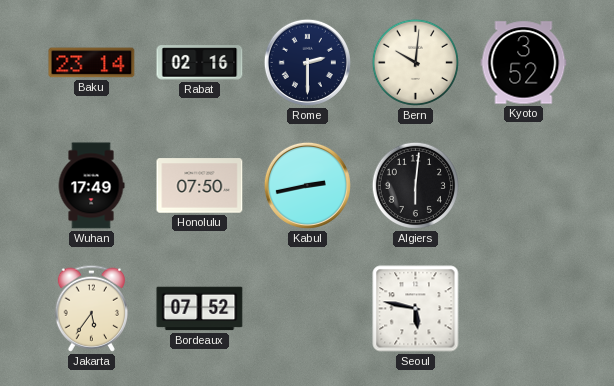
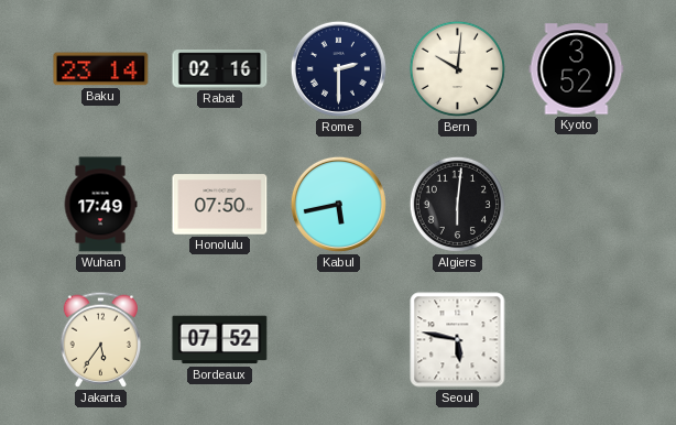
Kabul: 2:43 -> 5:43 (338, 204)
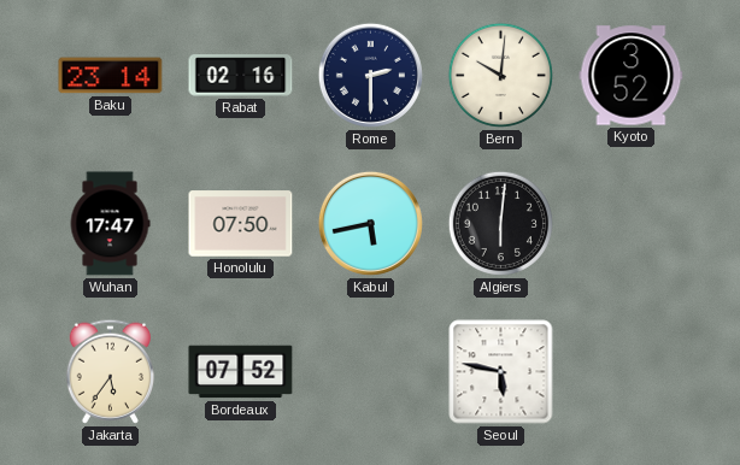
Wuhan: 17:49 -> 17:47 (110, 224)
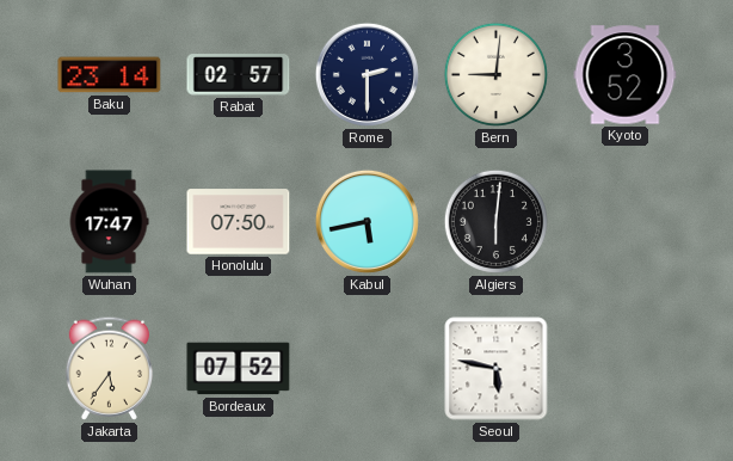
Rabat: 02:16 -> 02:57 (239, 75)
Bern: 10:01 -> 9:01 (495, 74)
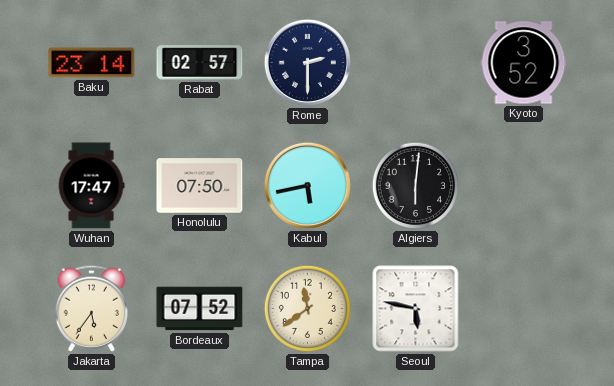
Bern: 9:01 -> none (495, 74)
Tampa: none -> 11:39 (307, 308)
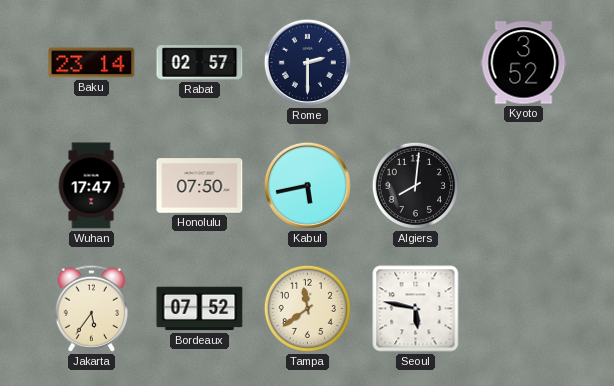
Algiers: 6:01 -> 8:01 (415, 185)
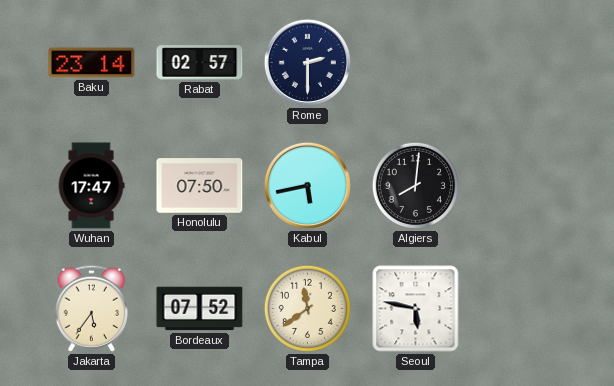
Kyoto: 3:52 -> none (524, 63)
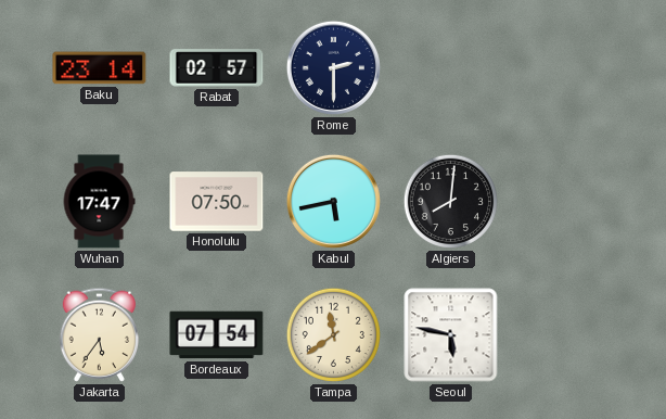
Bordeaux: 07:52 -> 07:54 (217, 335)
